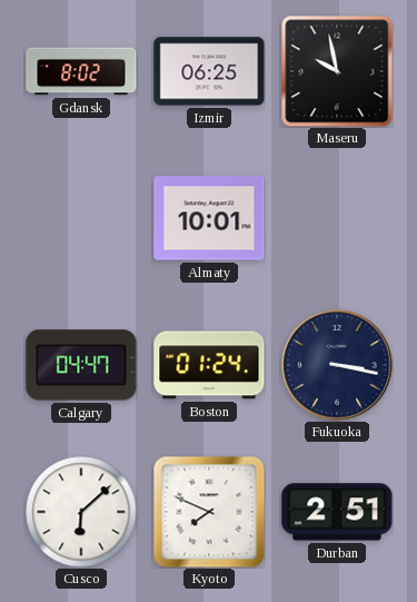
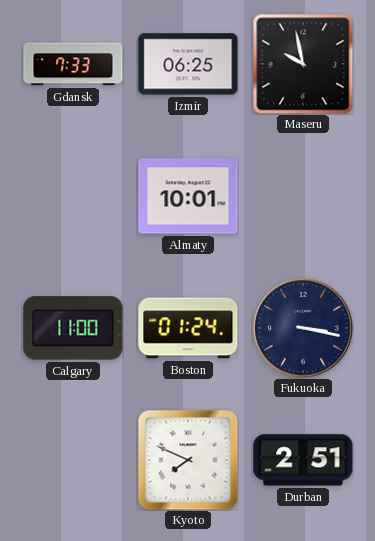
Gdansk: 8:02 -> 7:33 (73, 64)
Calgary: 04:47 -> 11:00 (73, 328)
Cusco: 6:08 -> none (81, 512)
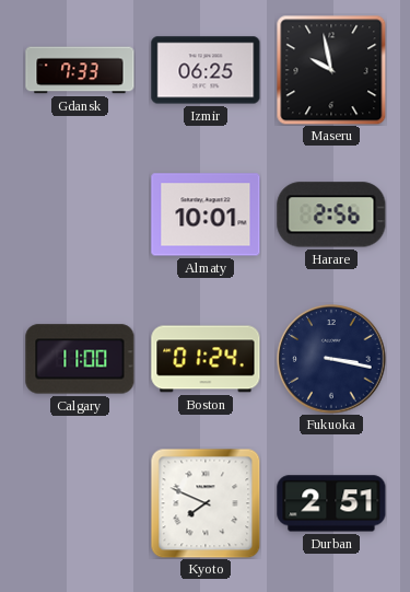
Harare: none -> 2:56 (331, 214)
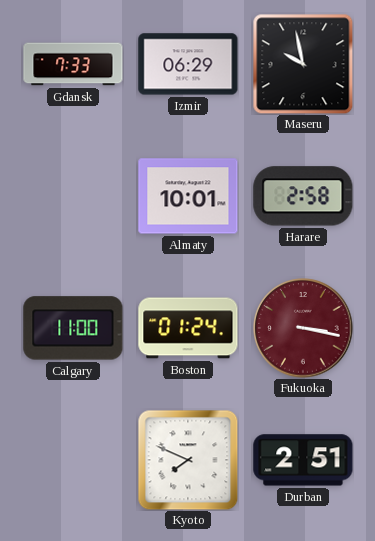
Izmir: 06:25 -> 06:29 (188, 64)
Harare: 2:56 -> 2:58 (303, 196)
Fukuoka dial: navy -> burgundy (303, 328)
